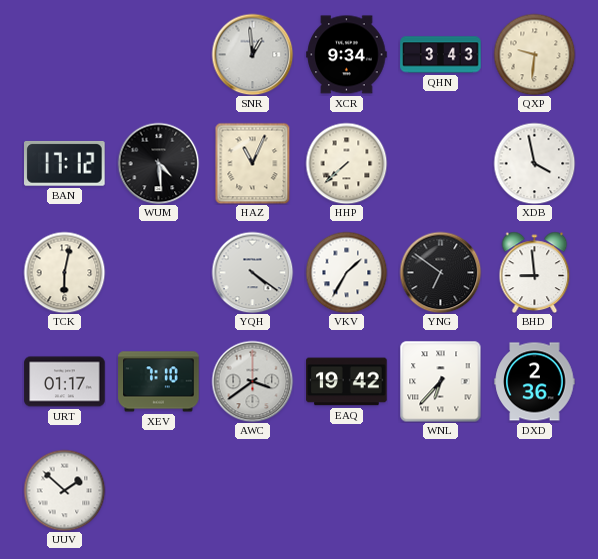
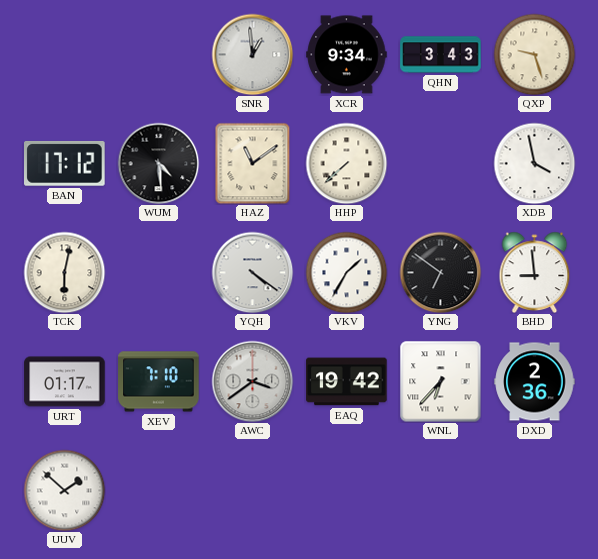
QXP: 9:31 -> 9:27 (534, 54)
HAZ: 11:04 -> 11:09 (253, 163)
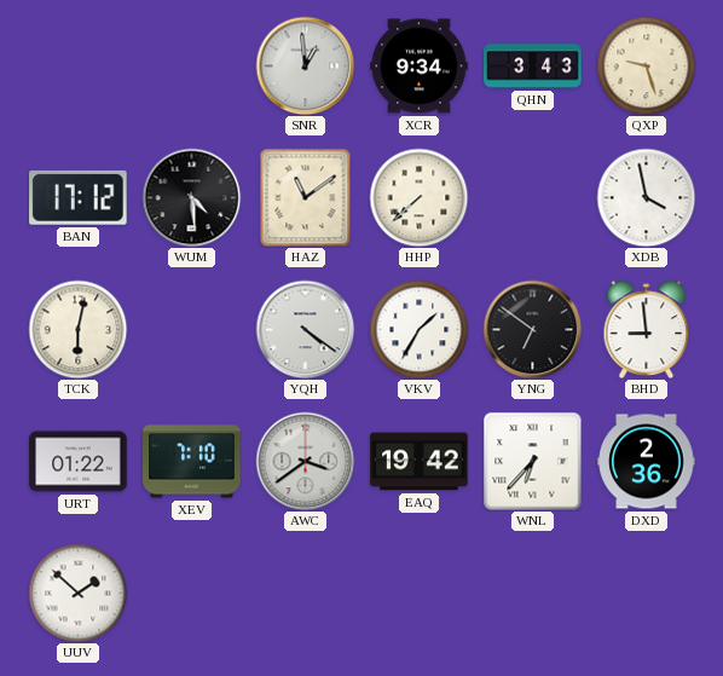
URT: 01:17 -> 01:22 (79, 462)
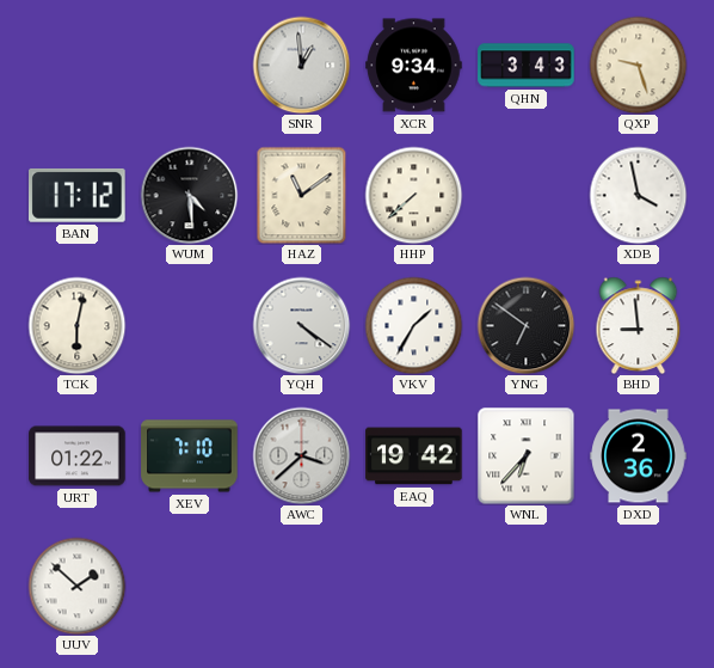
AWC: 3:39 -> 3:38 (301, 455)
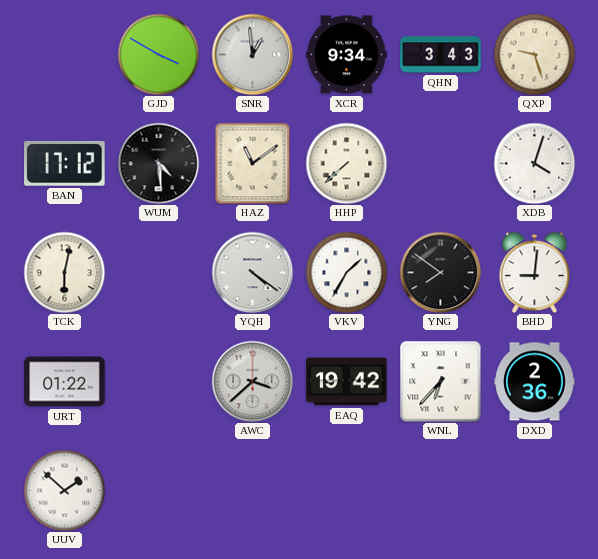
GJD: none -> 3:50 (158, 54)
XDB: 3:58 -> 4:03 (534, 163)
YNG: 6:51 -> 7:51 (440, 272)
BHD: 8:59 -> 9:01 (535, 272)
XEV: 7:10 -> none (190, 456)
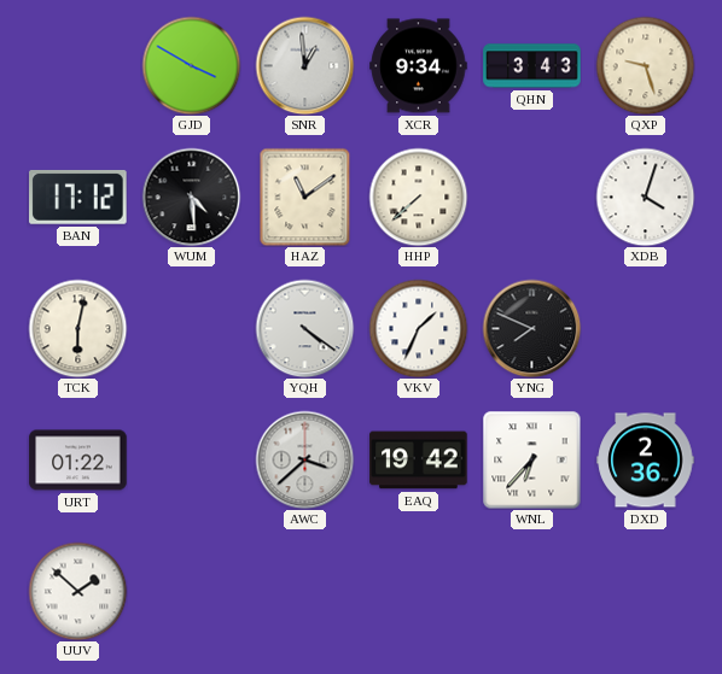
VKV: 1:35 -> 1:34 (418, 328)
YNG: 7:51 -> 7:49 (531, 328)
BHD: 9:01 -> none (535, 272)
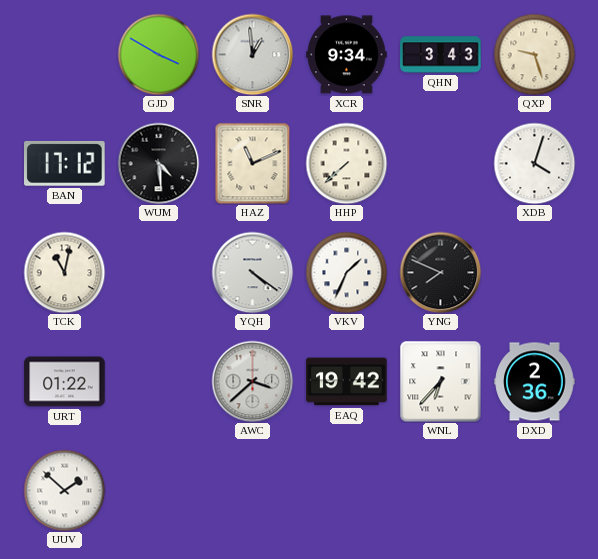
HAZ: 11:09 -> 11:11 (253, 163)
TCK: 6:02 -> 11:02 (64, 272)
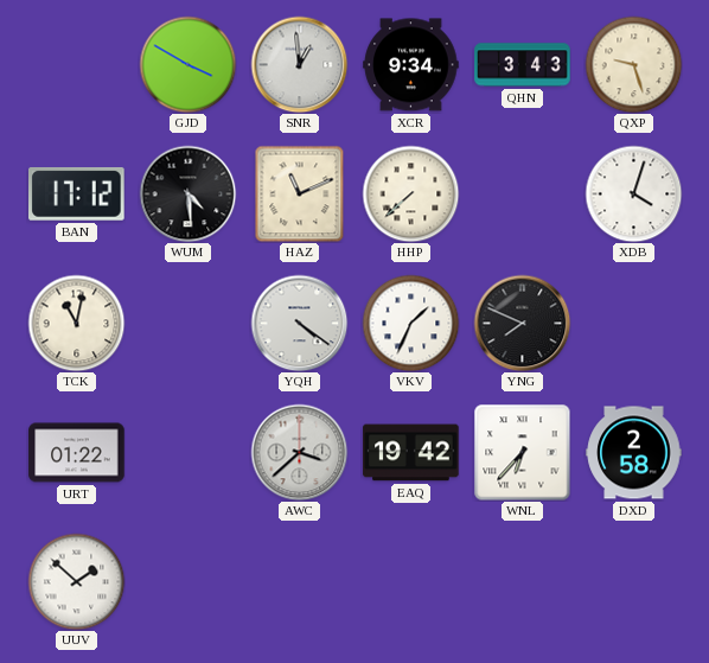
DXD: 2:36 -> 2:58 (634, 453)
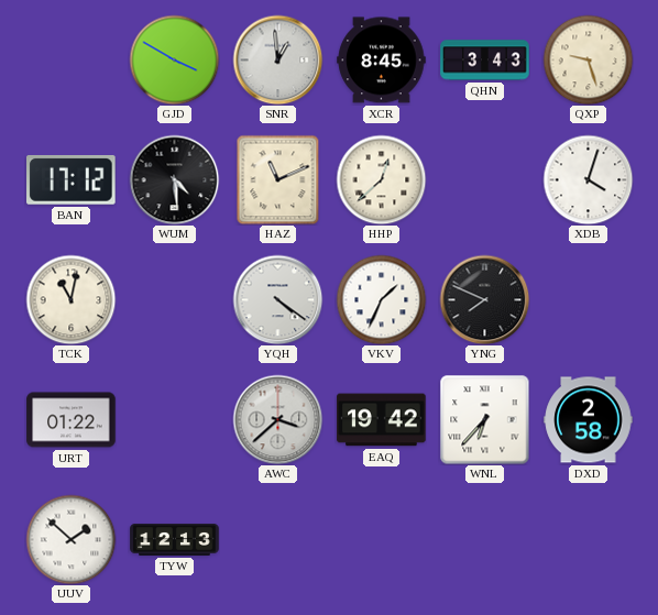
XCR: 9:34 -> 8:45 (382, 61)
HHP: 7:38 -> 12:38 (381, 179)
TYW: none -> 12:13 (175, 539)
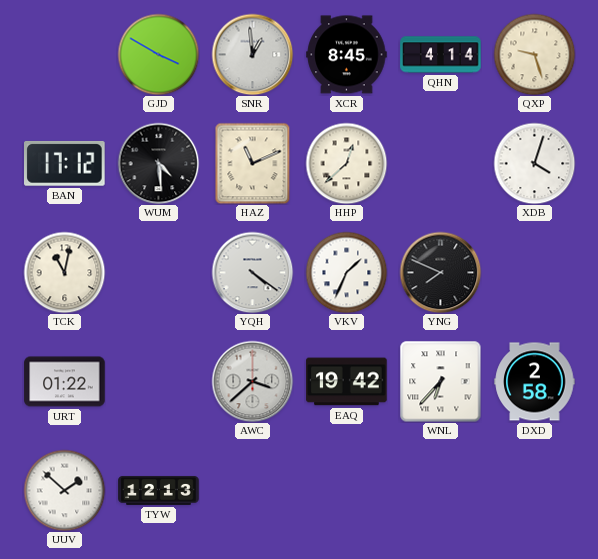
QHN: 3:43 -> 4:14 (441, 55)
